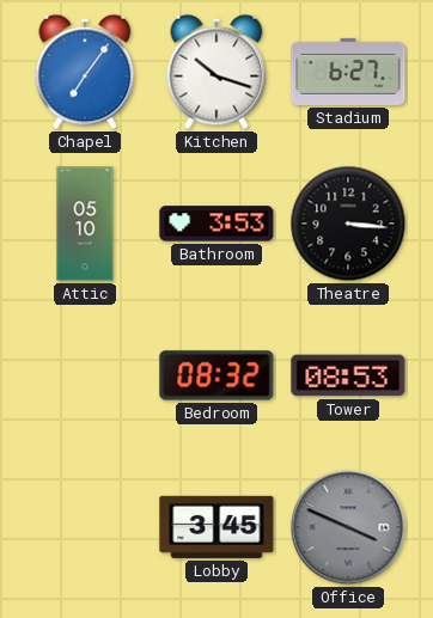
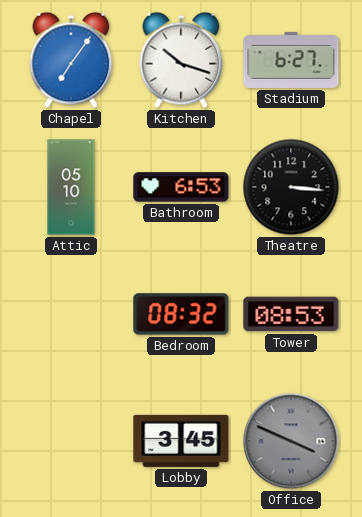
Bathroom: 3:53 -> 6:53 (181, 187)
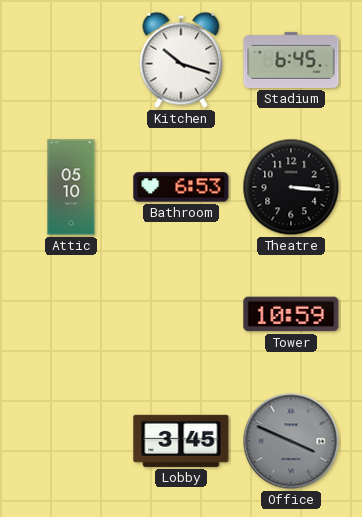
Chapel: 7:06 -> none (71, 60)
Stadium: 6:27 -> 6:45 (291, 60)
Bedroom: 08:32 -> none (181, 314)
Tower: 08:53 -> 10:59 (291, 314)
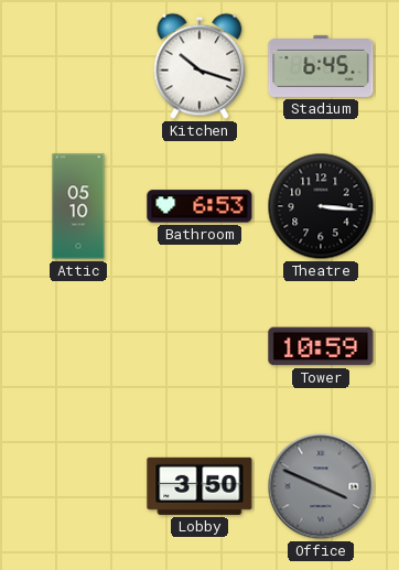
Lobby: 3:45 -> 3:50 (199, 486)
